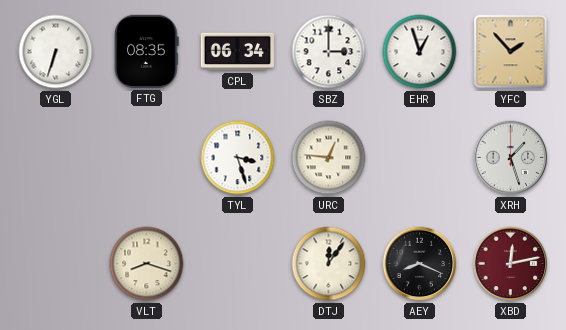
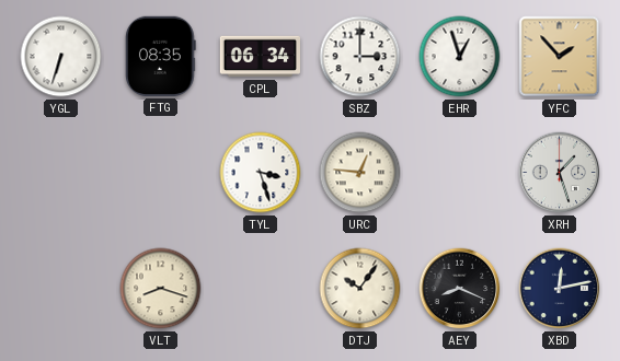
DTJ: 12:06 -> 10:06 (360, 289)
XBD dial: burgundy -> navy (560, 289)
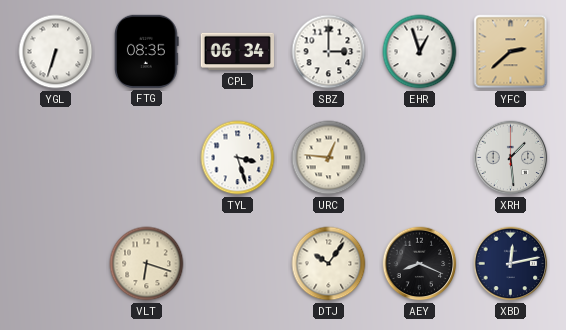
YFC: 1:53 -> 2:38 (511, 52)
XRH: 1:27 -> 1:29 (511, 158)
VLT: 8:18 -> 6:18 (147, 264)
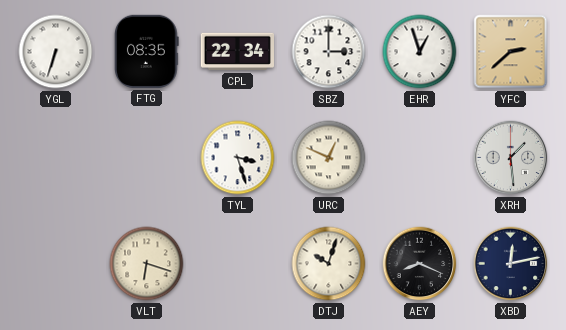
CPL: 06:34 -> 22:34 (237, 52)
URC: 12:46 -> 12:49 (329, 158)
DTJ: 10:06 -> 10:03 (329, 264)
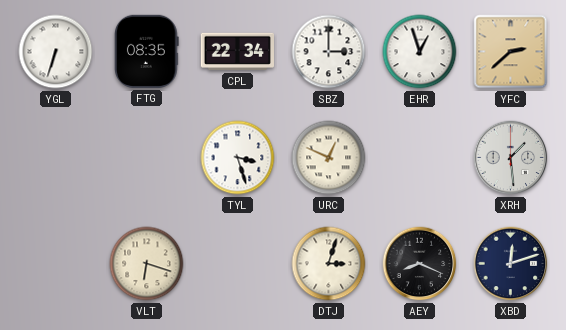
DTJ: 10:03 -> 3:03 (329, 264)
XBD: 12:13 -> 12:12 (511, 264)
